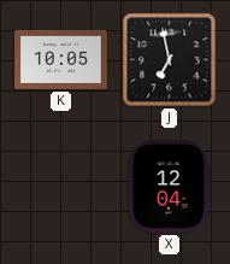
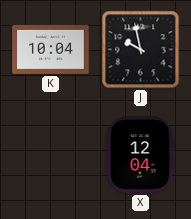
K: 10:05 -> 10:04 (51, 49)
J: 6:58 -> 9:58 (141, 50)
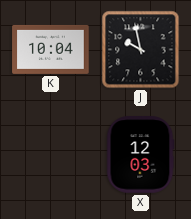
X: 12:04 -> 12:03 (140, 155)
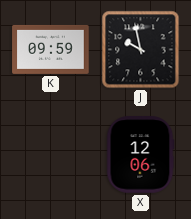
K: 10:04 -> 09:59 (51, 49)
X: 12:03 -> 12:06 (140, 155)
